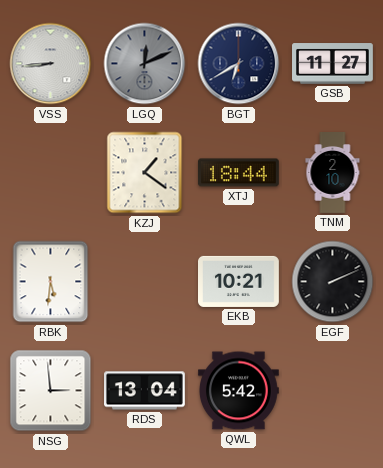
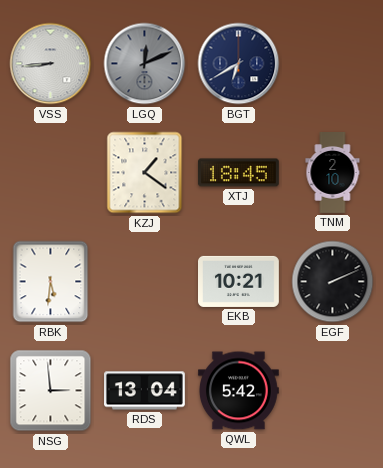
GSB: 11:27 -> none (333, 64)
XTJ: 18:44 -> 18:45 (238, 173)
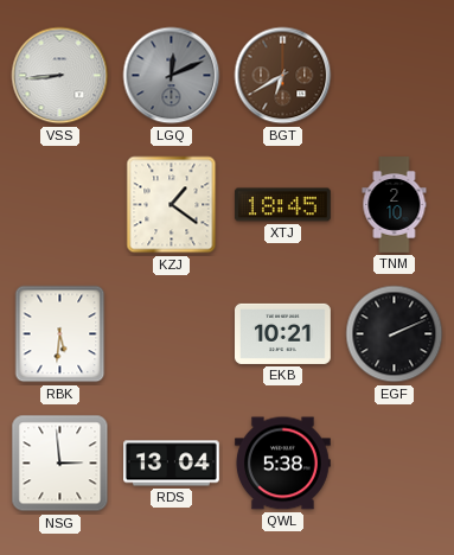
BGT dial: navy -> brown (283, 76)
QWL: 5:42 -> 5:38 (282, 464)
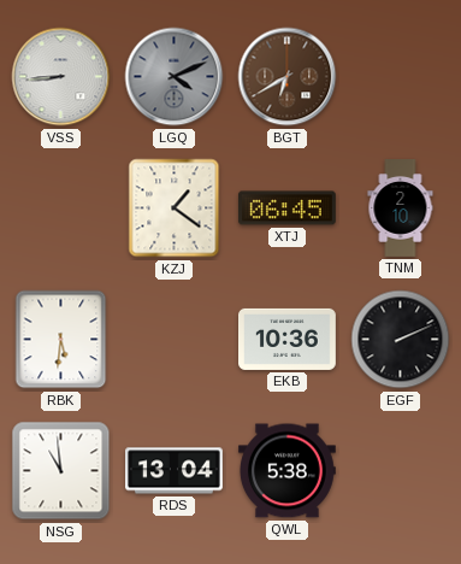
LGQ: 12:11 -> 4:11 (175, 77)
XTJ: 18:45 -> 06:45 (286, 208)
EKB: 10:21 -> 10:36 (288, 339)
NSG: 2:59 -> 10:59 (61, 471)
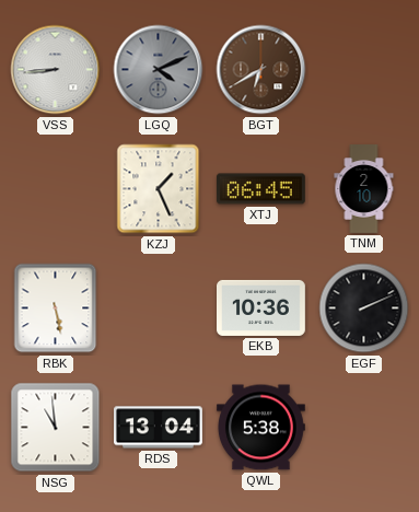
KZJ: 1:21 -> 1:26 (159, 189)
RBK: 5:31 -> 5:28 (56, 309)
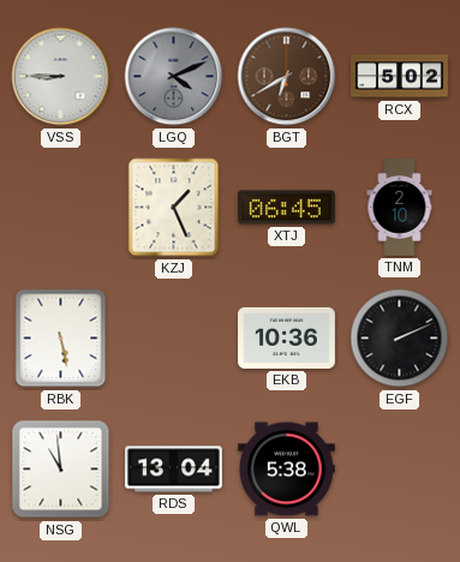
VSS: 8:44 -> 8:45 (61, 77)
RCX: none -> 5:02 (400, 77)
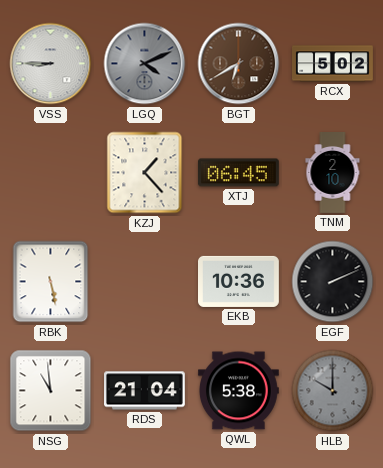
KZJ: 1:26 -> 1:23 (145, 173)
RDS: 13:04 -> 21:04 (145, 391)
HLB: none -> 10:00 (333, 391)
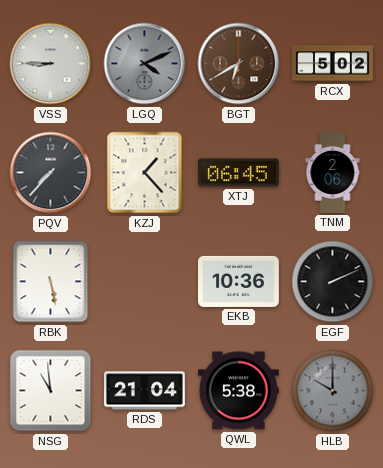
PQV: none -> 7:37 (51, 173)
TNM: 2:10 -> 2:06 (333, 173)
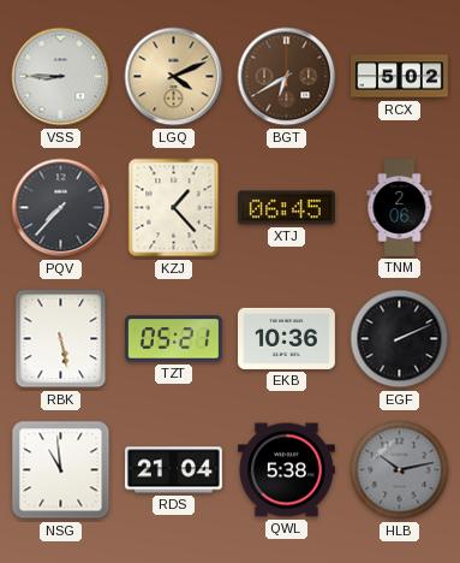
LGQ dial: grey -> champagne (174, 77)
TZT: none -> 05:21 (174, 339)
HLB: 10:00 -> 10:13 (400, 470)
